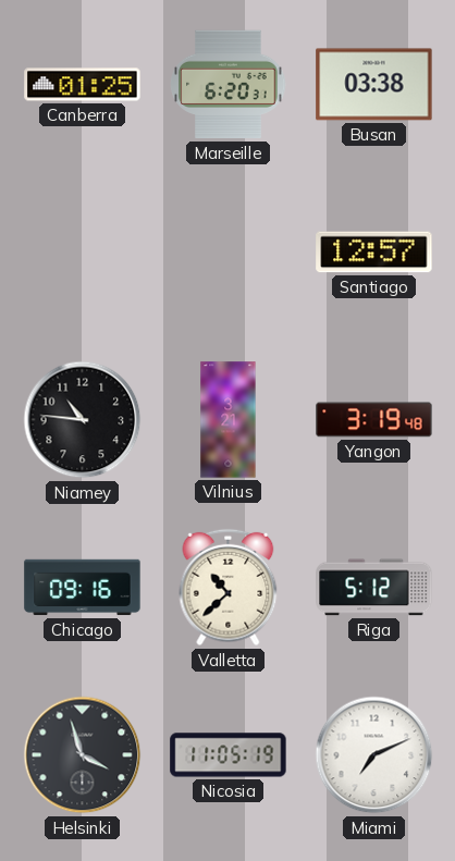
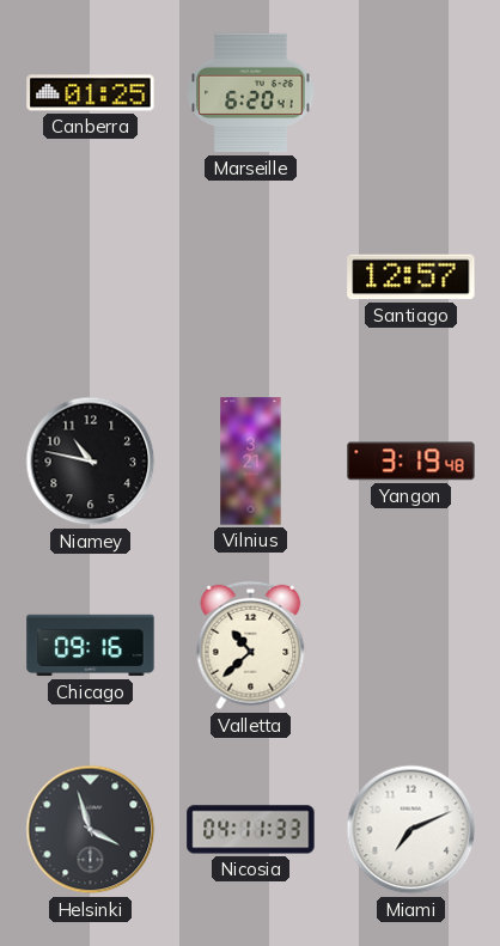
Marseille: 6:20:31 -> 6:20:41 (251, 93)
Busan: 03:38 -> none (374, 85)
Niamey: 10:46 -> 10:47 (91, 462)
Riga: 5:12 -> none (374, 588)
Nicosia: 11:05 -> 04:11 (251, 830)
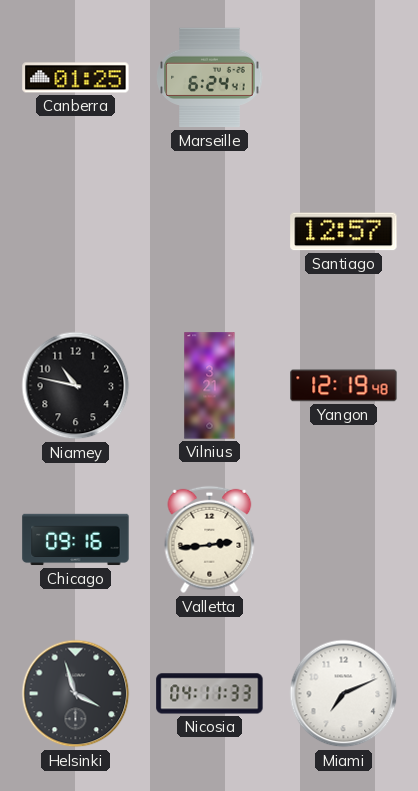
Marseille: 6:20 -> 6:24 (210, 78)
Yangon: 3:19 -> 12:19 (344, 386)
Valletta: 10:38 -> 2:44 (210, 540)
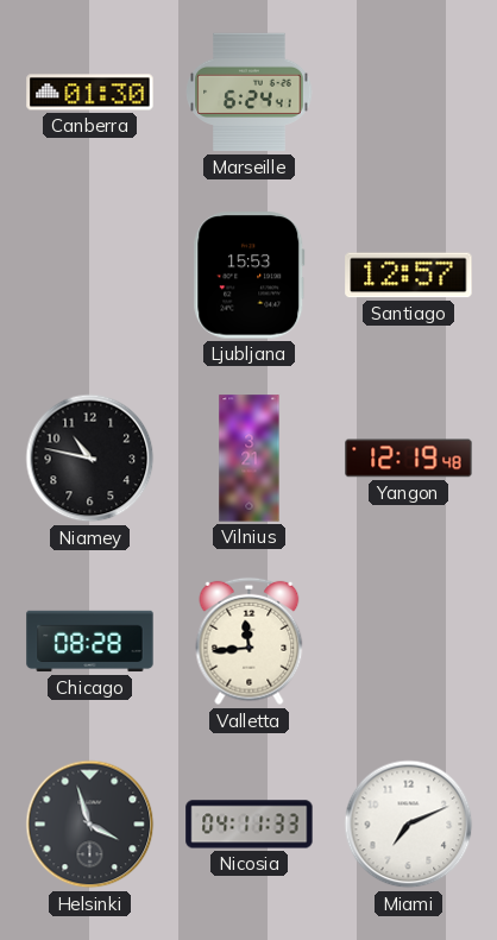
Canberra: 01:25 -> 01:30 (90, 93)
Ljubljana: none -> 15:53 (250, 276)
Chicago: 09:16 -> 08:28 (90, 642)
Valletta: 2:44 -> 11:44 (250, 642)
